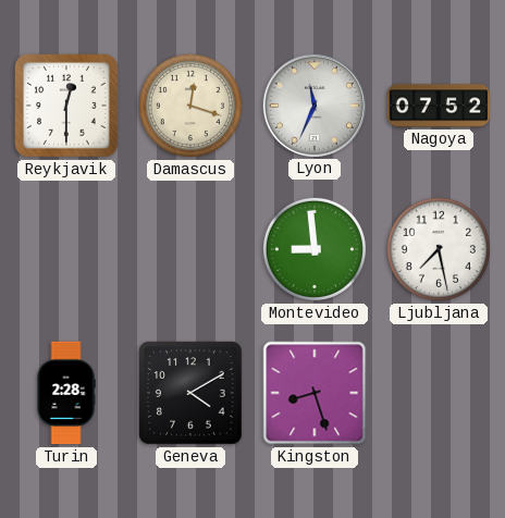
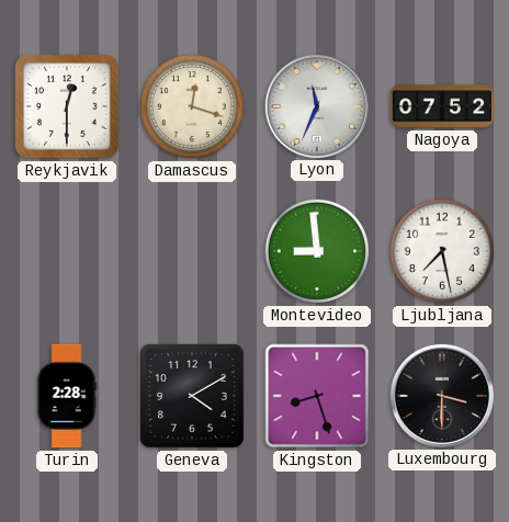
Luxembourg: none -> 3:30 (441, 395)
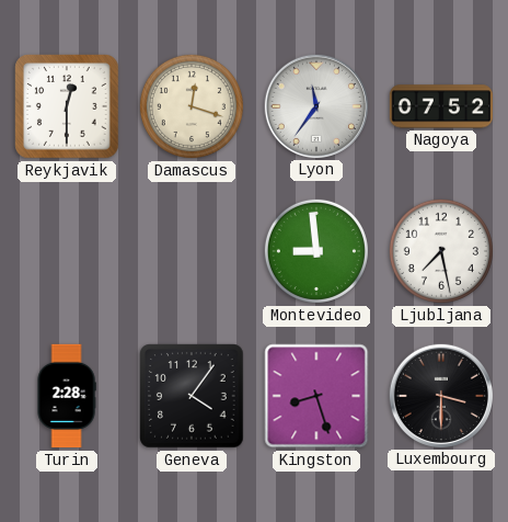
Lyon: 11:34 -> 11:36 (315, 105)
Geneva: 4:10 -> 4:06 (192, 396)
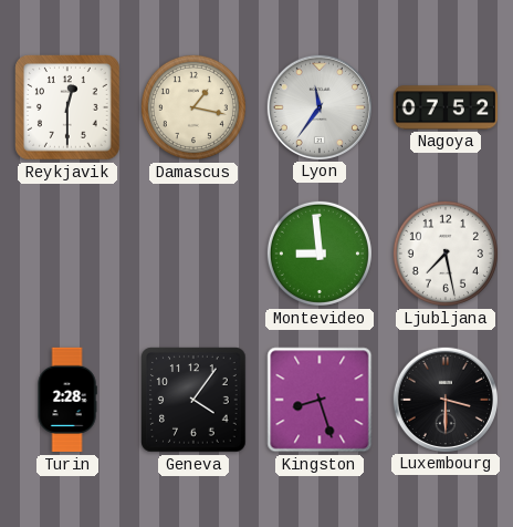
Damascus: 12:18 -> 1:17 (193, 107)
